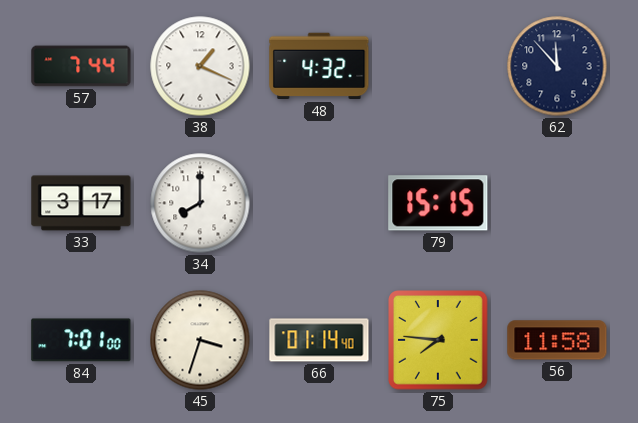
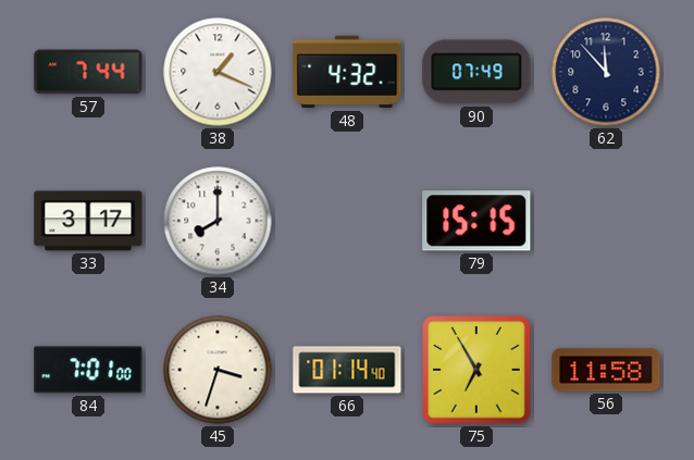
90: none -> 07:49 (476, 72)
75: 7:46 -> 6:55 (476, 370)
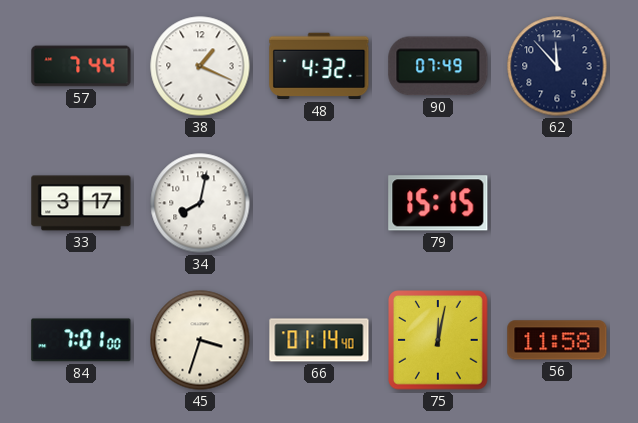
34: 8:00 -> 8:02 (200, 203)
75: 6:55 -> 12:02 (438, 340)
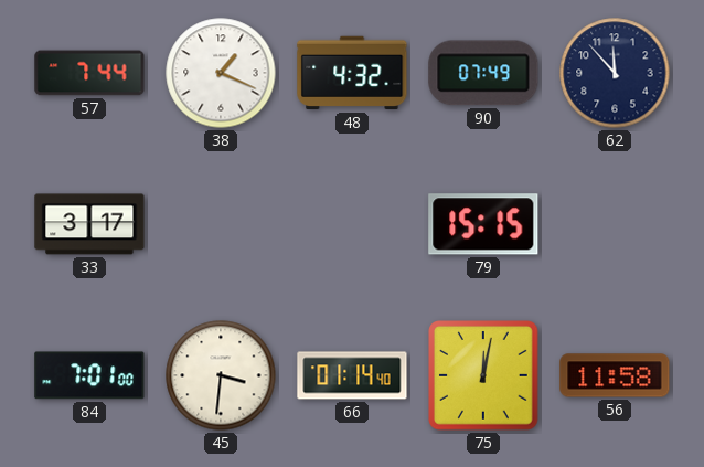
34: 8:02 -> none (200, 203)
45: 3:33 -> 3:31 (221, 375)
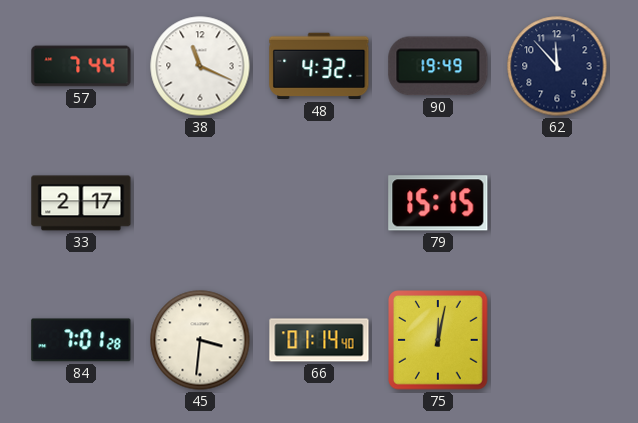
38: 1:19 -> 11:19 (200, 66)
90: 07:49 -> 19:49 (438, 66)
33: 3:17 -> 2:17 (81, 203)
84: 7:01:00 -> 7:01:28 (81, 340)
56: 11:58 -> none (615, 375)
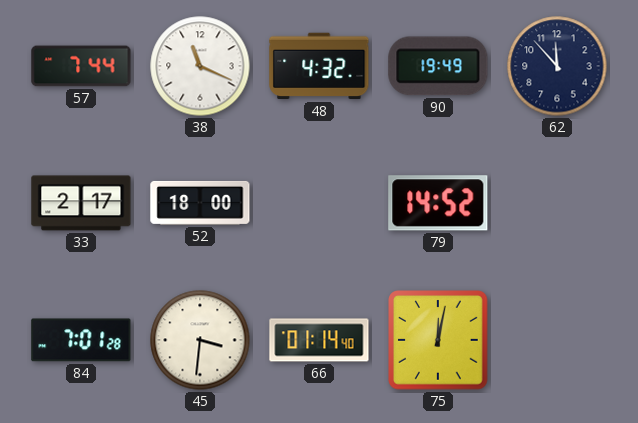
52: none -> 18:00 (200, 203)
79: 15:15 -> 14:52 (438, 203)
